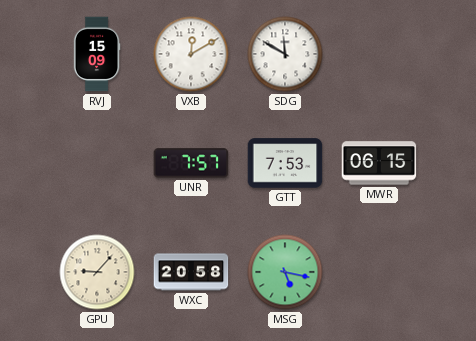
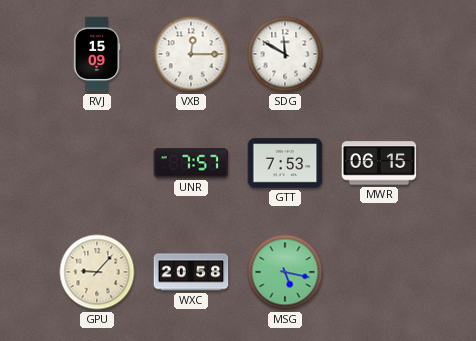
VXB: 12:10 -> 12:15 (191, 54)
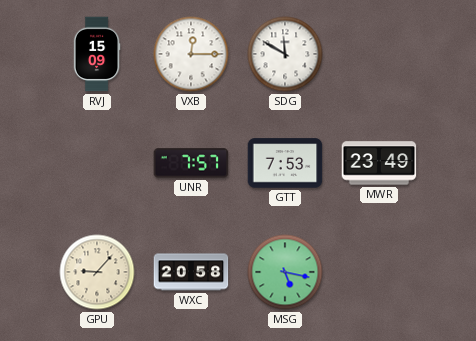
MWR: 06:15 -> 23:49 (379, 163)
